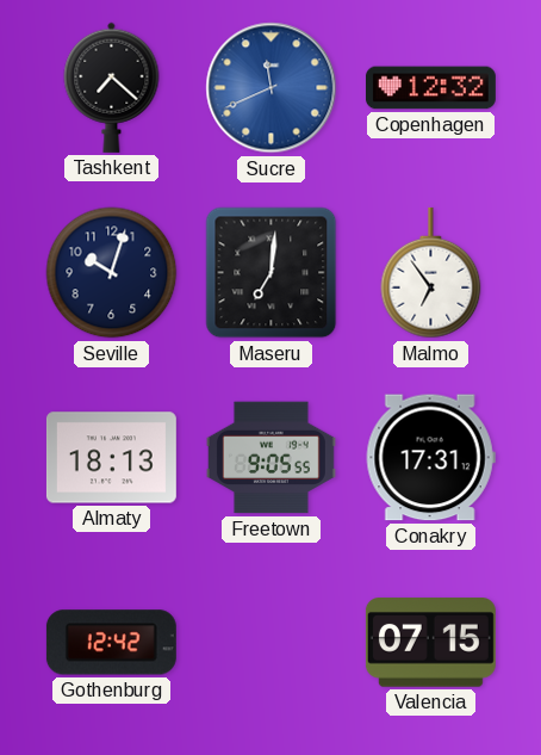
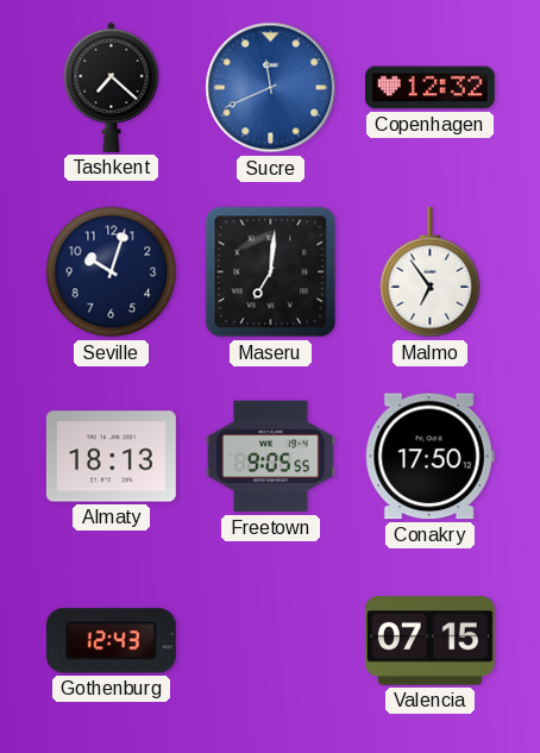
Conakry: 17:31 -> 17:50 (429, 457)
Gothenburg: 12:42 -> 12:43 (111, 641)
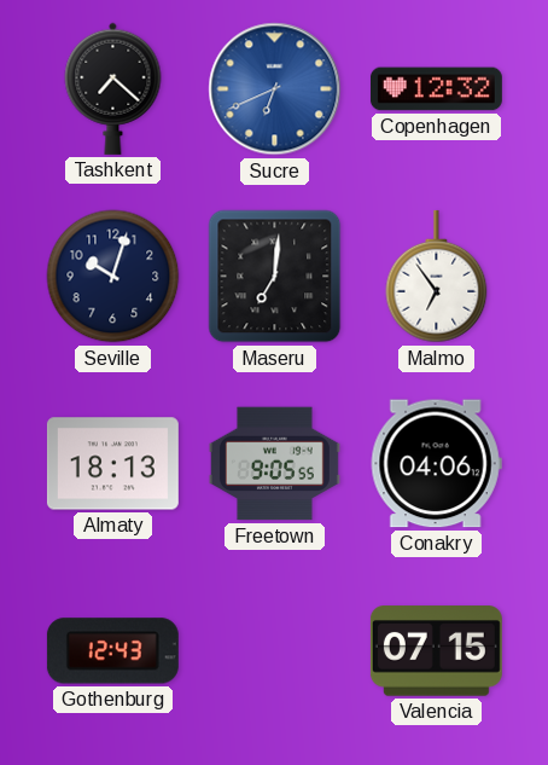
Sucre: 11:41 -> 6:41 (275, 89)
Conakry: 17:50 -> 04:06 (436, 464)
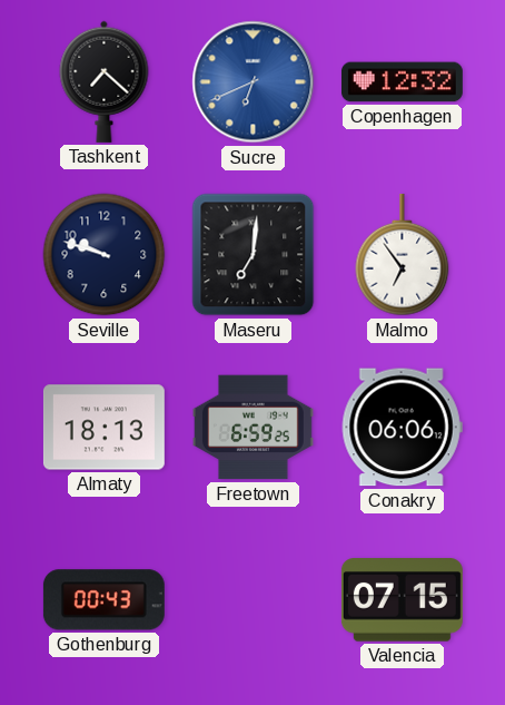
Seville: 10:03 -> 9:48 (105, 255)
Freetown: 9:05 -> 6:59 (253, 428)
Conakry: 04:06 -> 06:06 (402, 428)
Gothenburg: 12:43 -> 00:43 (103, 600)
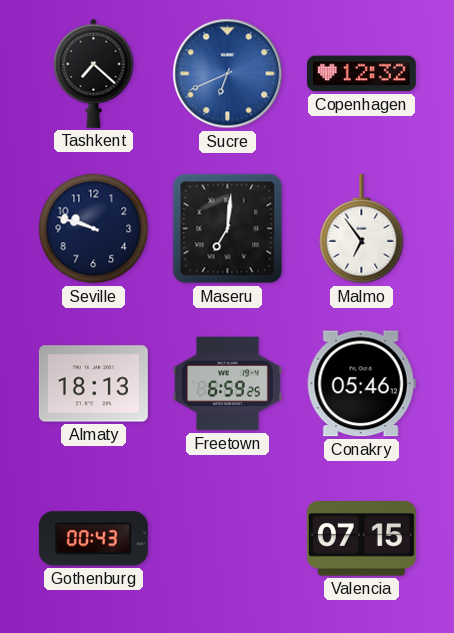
Conakry: 06:06 -> 05:46 (361, 384)
